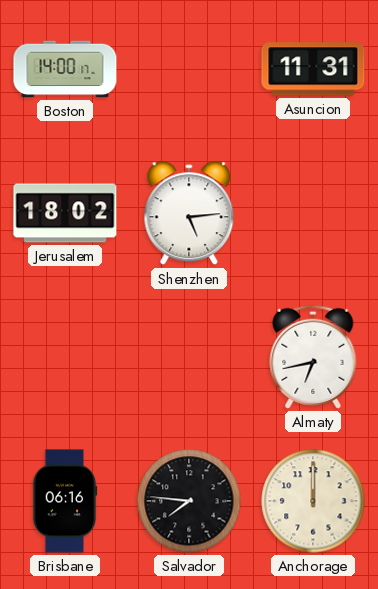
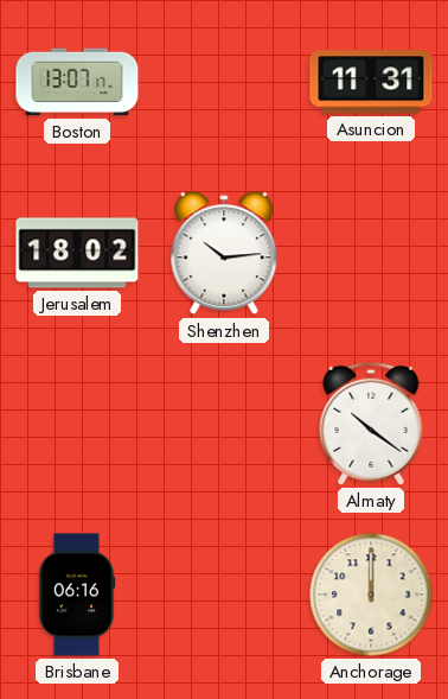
Boston: 14:00 -> 13:07 (77, 82)
Shenzhen: 5:14 -> 10:14 (224, 254)
Almaty: 6:43 -> 10:21 (371, 424)
Salvador: 7:46 -> none (189, 501)
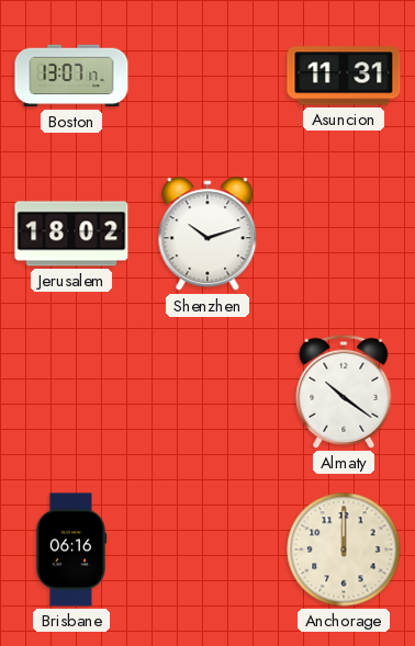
Shenzhen: 10:14 -> 10:12 (207, 235)
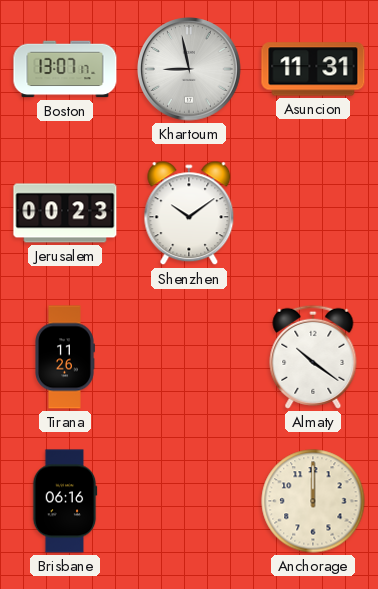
Khartoum: none -> 8:58 (189, 69)
Jerusalem: 18:02 -> 00:23 (65, 213)
Shenzhen: 10:12 -> 10:09 (189, 214)
Tirana: none -> 11:26 (65, 357)
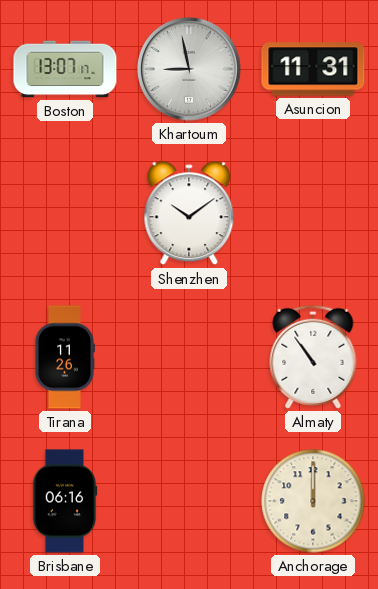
Jerusalem: 00:23 -> none (65, 213)
Almaty: 10:21 -> 10:54 (313, 357)
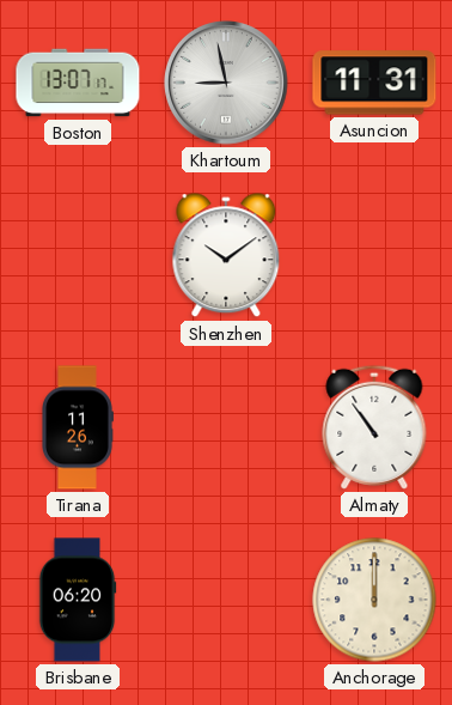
Brisbane: 06:16 -> 06:20 (78, 600)
